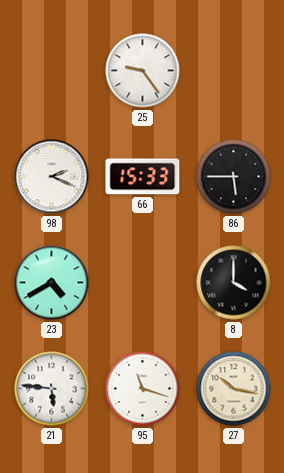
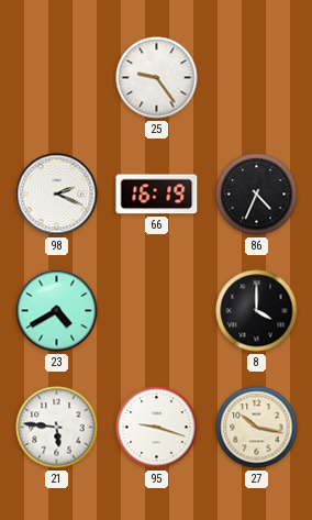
66: 15:33 -> 16:19 (157, 195)
86: 5:45 -> 4:34 (257, 195)
95: 11:18 -> 9:18 (157, 428)
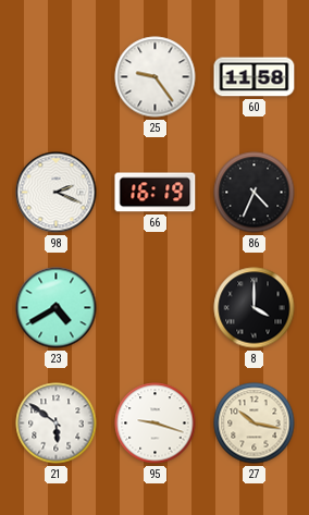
60: none -> 11:58 (255, 77)
21: 5:46 -> 5:51 (57, 424)
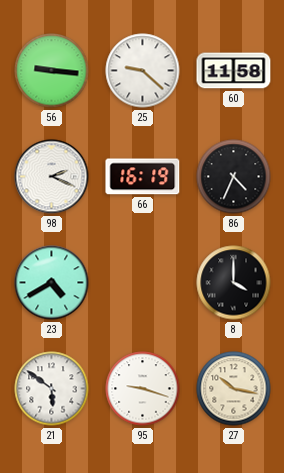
56: none -> 9:16 (52, 71)
25: 9:24 -> 9:22 (143, 71)
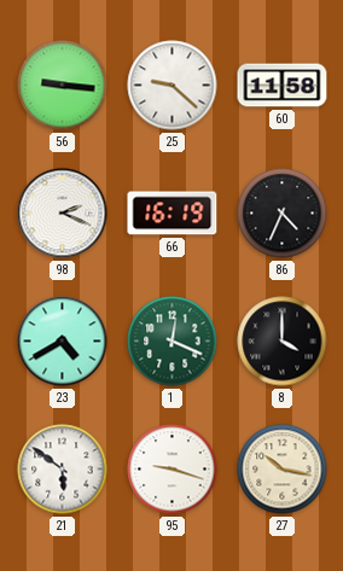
1: none -> 12:19 (173, 342)
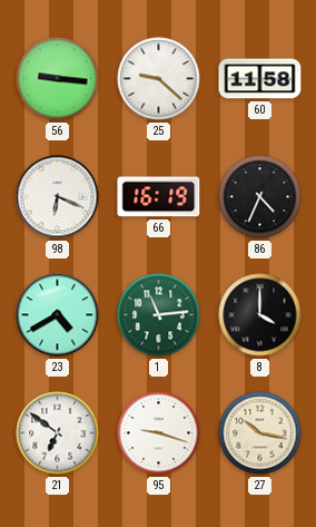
98: 2:19 -> 6:19 (58, 197)
1: 12:19 -> 11:14 (159, 315)
21: 5:51 -> 6:51 (58, 433)
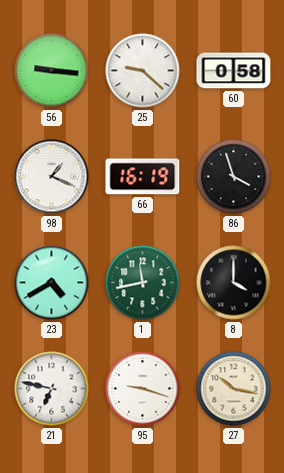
60: 11:58 -> 0:58 (234, 71)
98: 6:19 -> 1:19 (52, 177)
86: 4:34 -> 3:57 (234, 177)
1: 11:14 -> 11:43 (143, 283)
21: 6:51 -> 6:47 (52, 389)
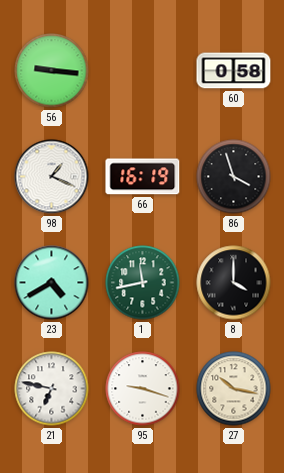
25: 9:22 -> none (143, 71)
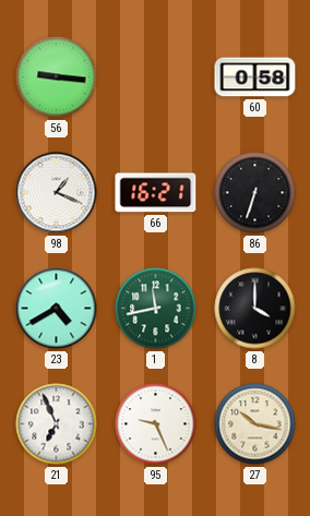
66: 16:19 -> 16:21 (156, 193)
86: 3:57 -> 6:33 (255, 193)
21: 6:47 -> 6:56 (57, 424)
95: 9:18 -> 9:26 (156, 424)
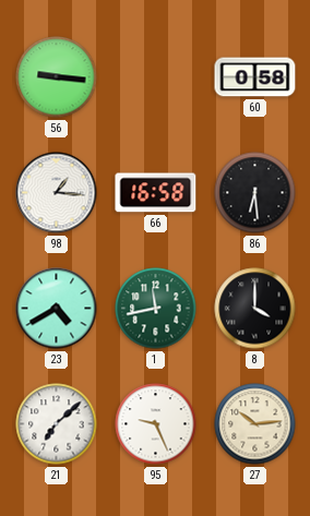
98: 1:19 -> 1:16 (57, 193)
66: 16:21 -> 16:58 (156, 193)
86: 6:33 -> 6:29 (255, 193)
21: 6:56 -> 7:08 (57, 424)
27: 10:17 -> 10:14 (255, 424)
